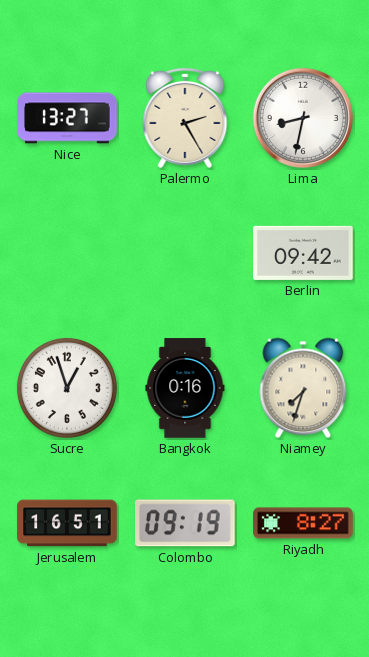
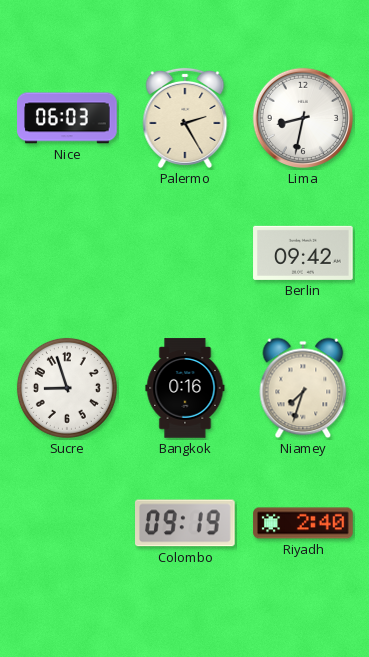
Nice: 13:27 -> 06:03 (67, 118)
Sucre: 12:57 -> 8:57 (67, 388)
Jerusalem: 16:51 -> none (67, 523)
Riyadh: 8:27 -> 2:40 (303, 523)
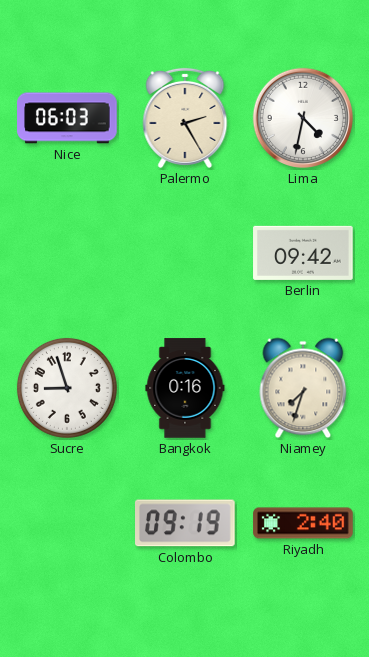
Lima: 8:32 -> 4:32 (303, 118)
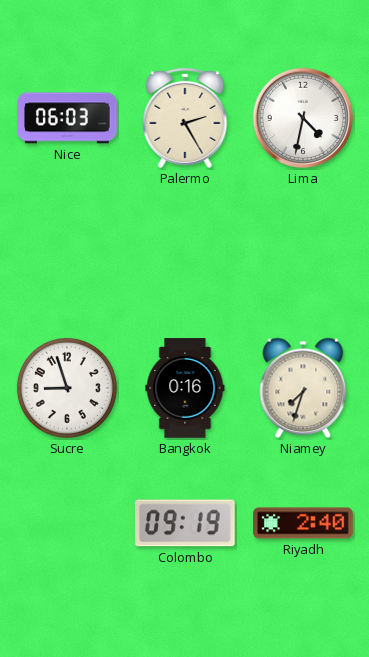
Berlin: 09:42 -> none (303, 253)
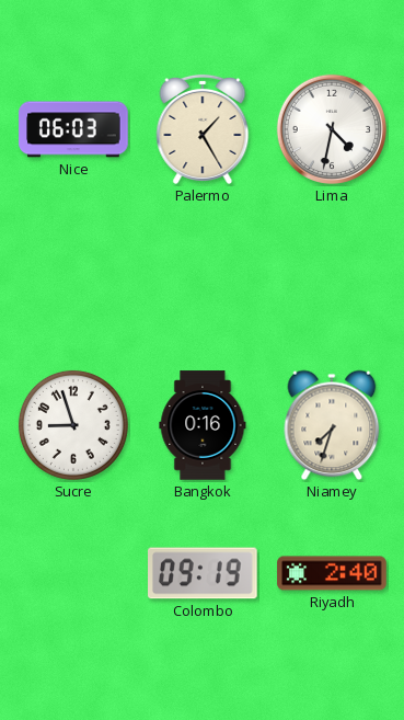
Palermo: 2:25 -> 1:25 (203, 129)
